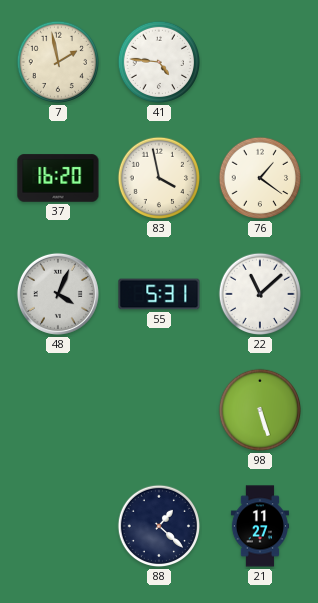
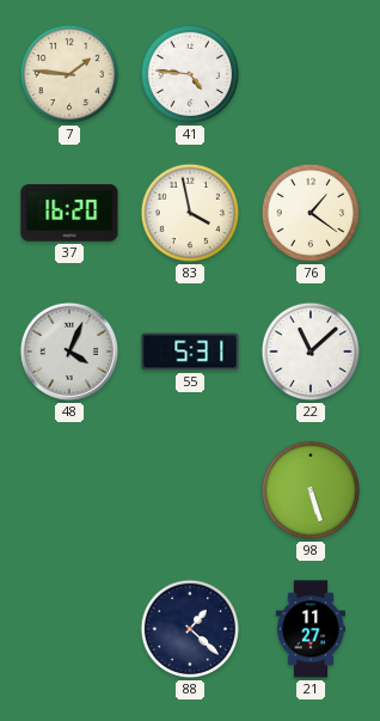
7: 1:58 -> 1:46 (69, 74)
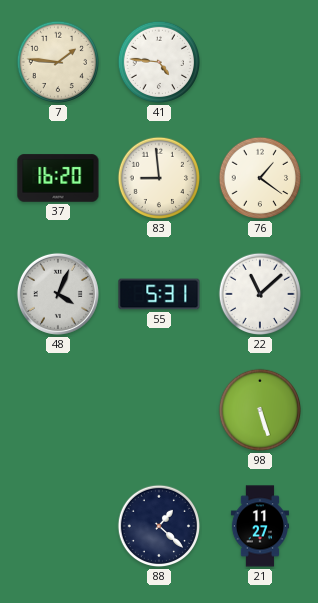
83: 3:58 -> 8:59 (159, 178)
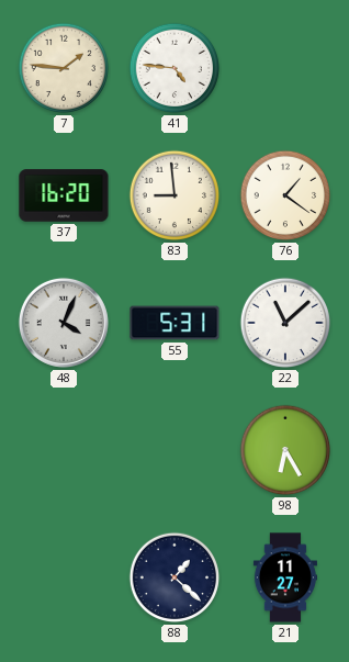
98: 5:27 -> 6:25 (285, 450)
